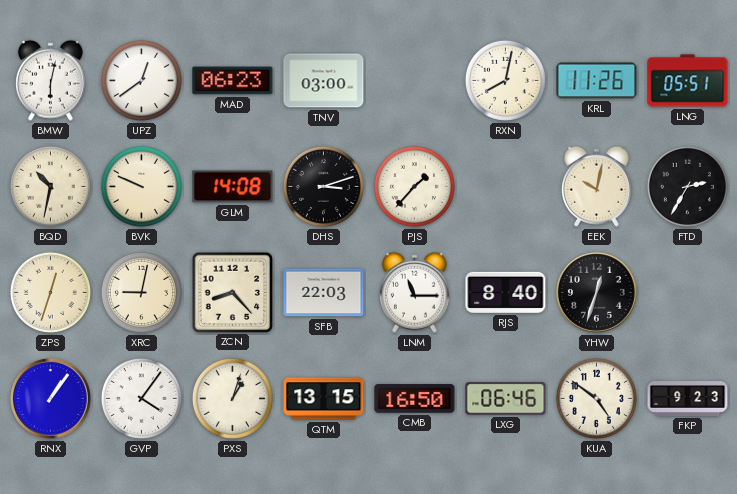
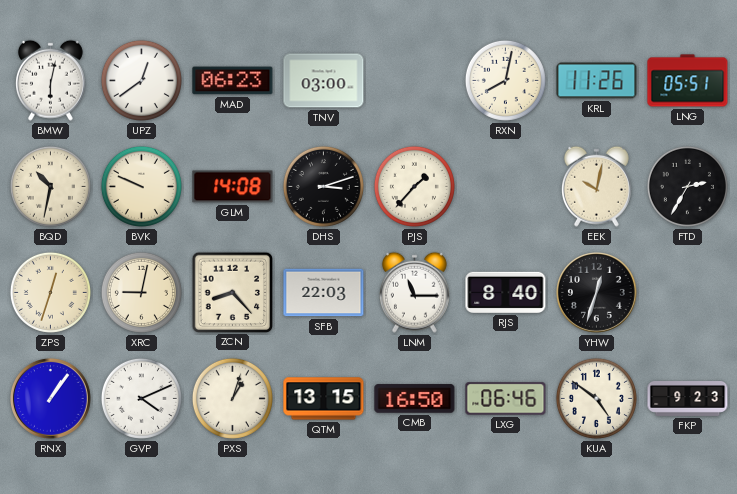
GVP: 4:06 -> 4:11 (141, 398)
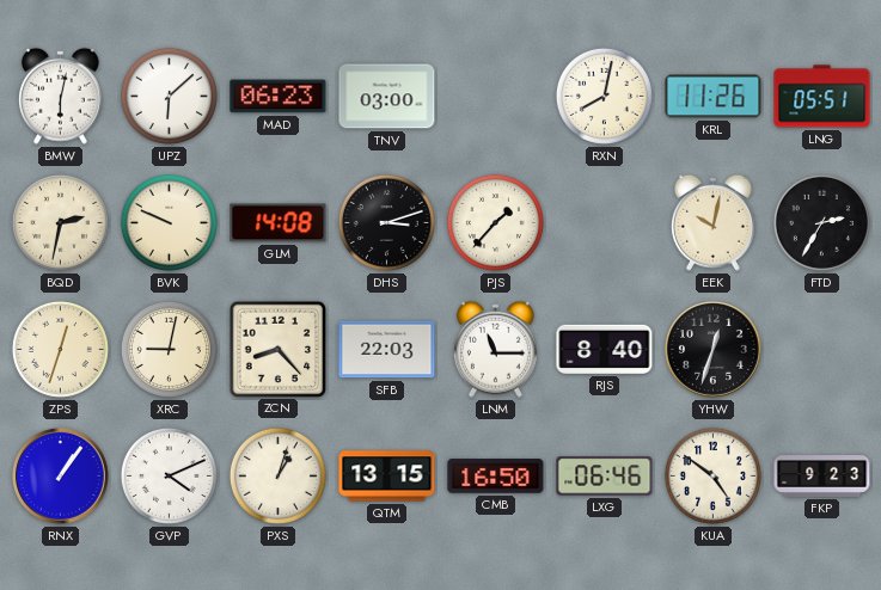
UPZ: 12:39 -> 6:08 (169, 96)
BQD: 10:32 -> 2:32 (60, 222)
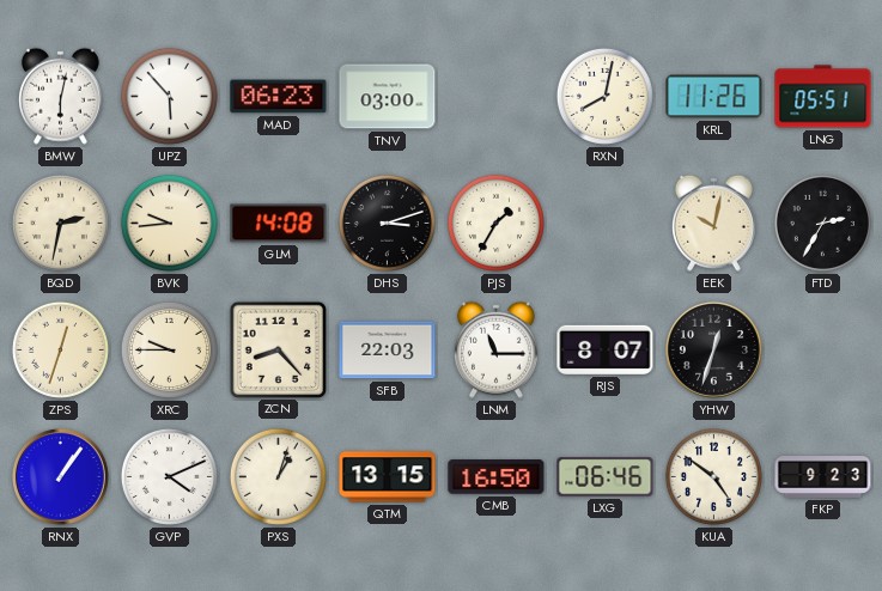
UPZ: 6:08 -> 5:53 (169, 96)
BVK: 9:49 -> 9:44 (169, 223)
PJS: 1:37 -> 1:35 (495, 223)
XRC: 9:02 -> 9:45 (169, 349)
RJS: 8:40 -> 8:07 (606, 349)
